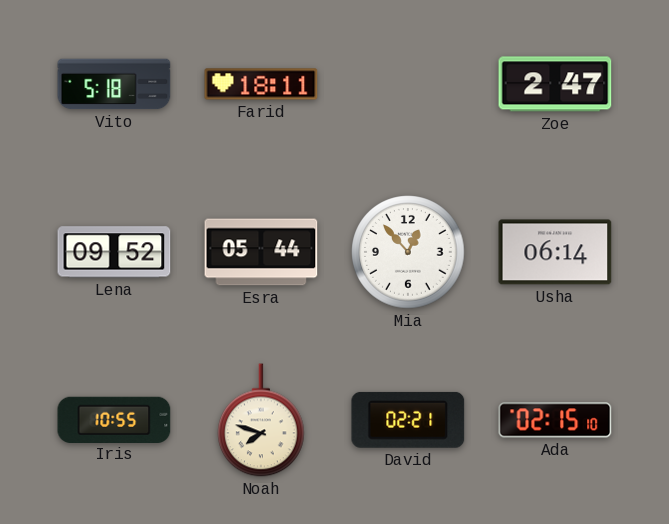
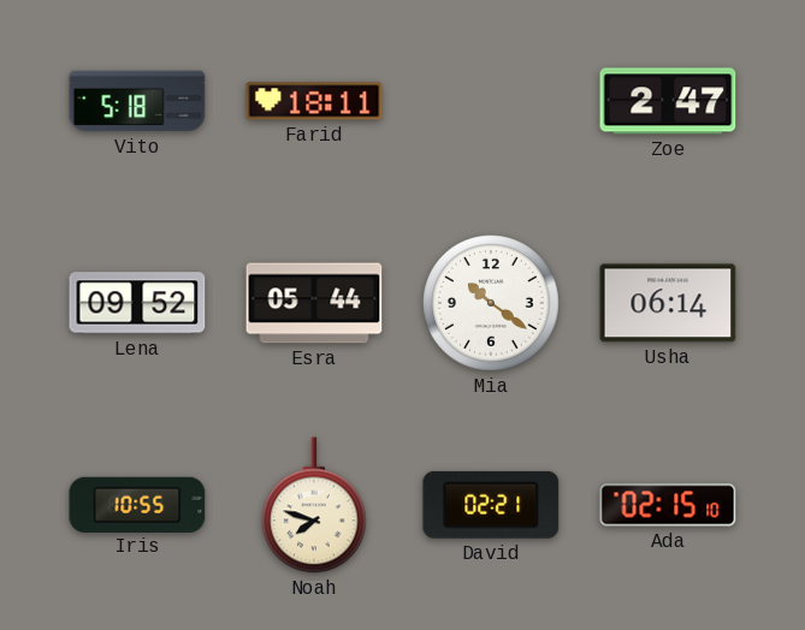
Mia: 12:53 -> 10:21 (491, 303)
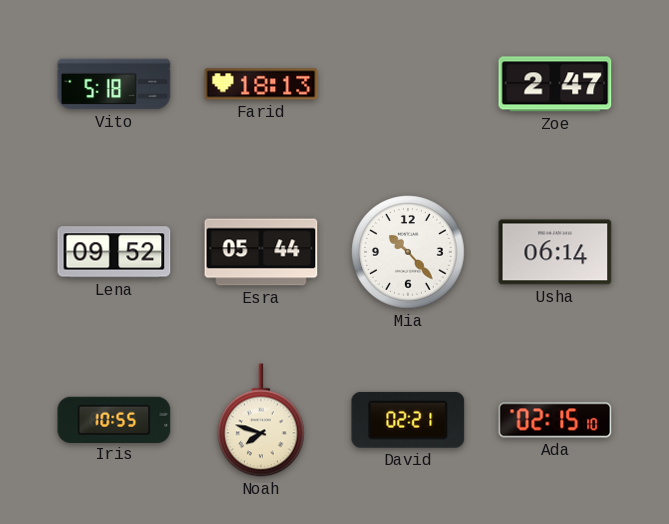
Farid: 18:11 -> 18:13 (261, 84)
Mia: 10:21 -> 10:23 (408, 252)
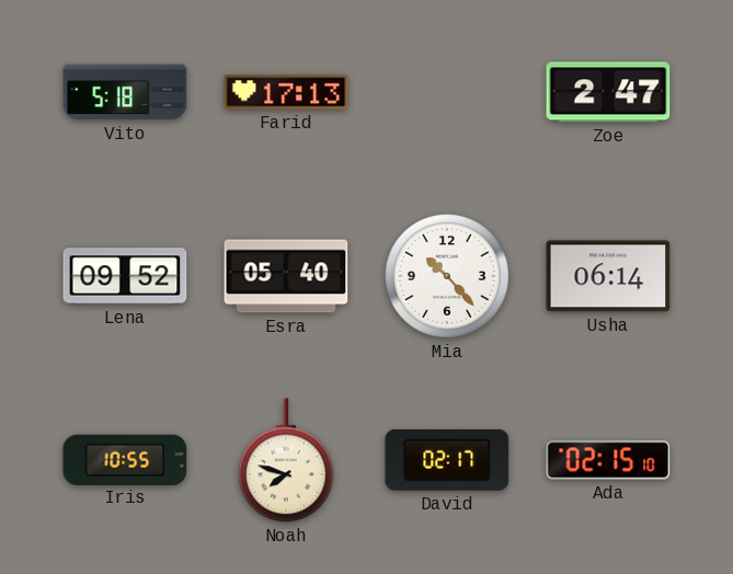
Farid: 18:13 -> 17:13 (286, 92)
Esra: 05:44 -> 05:40 (286, 276)
David: 02:21 -> 02:17 (447, 460)
